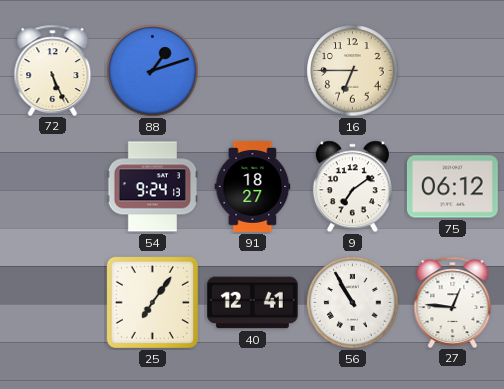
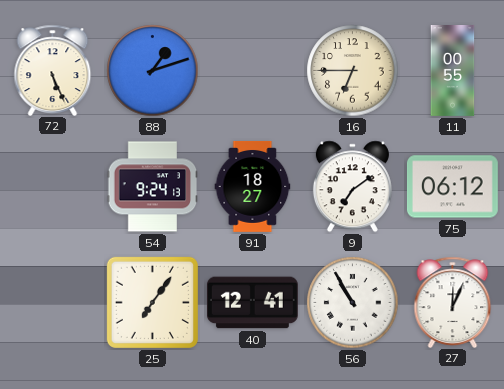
11: none -> 00:55 (453, 71)
27: 12:46 -> 12:04 (453, 302)
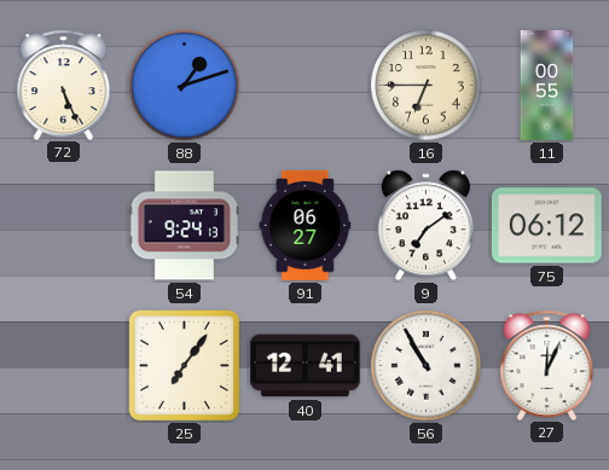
91: 18:27 -> 06:27 (306, 225)
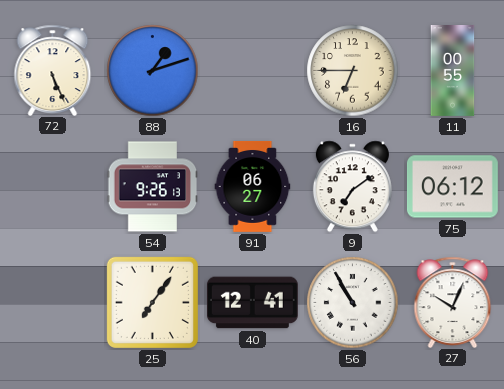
54: 9:24 -> 9:26 (153, 187)
27: 12:04 -> 10:04 (453, 302)
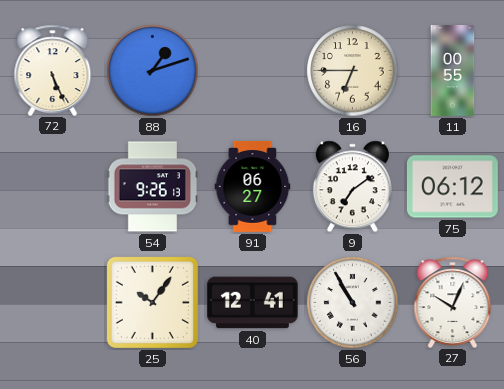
25: 7:06 -> 10:06 (152, 302)
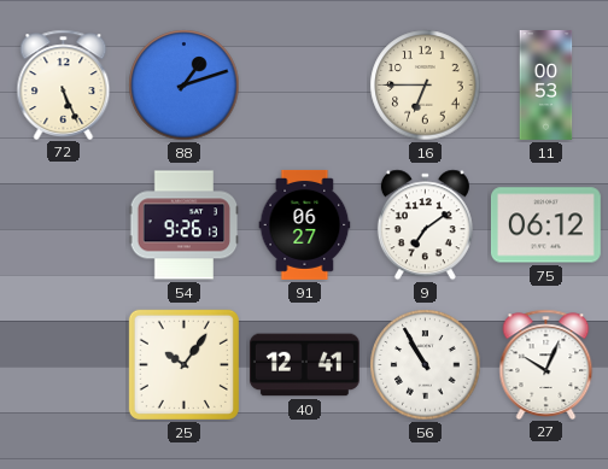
11: 00:55 -> 00:53 (546, 86)
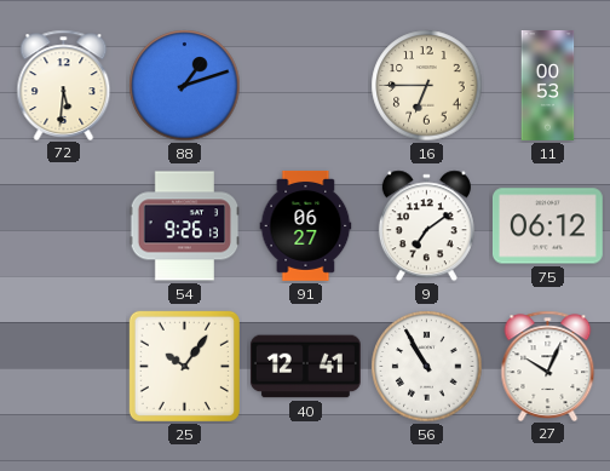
72: 5:26 -> 5:31 (64, 85)
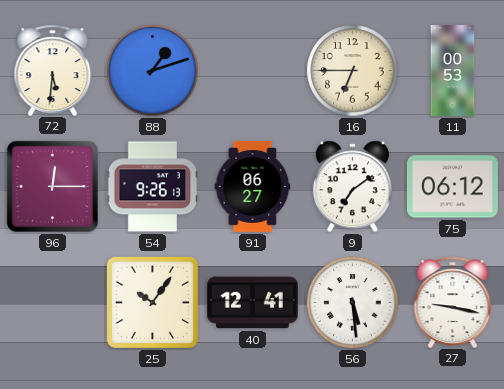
96: none -> 12:15 (52, 186)
56: 10:55 -> 5:29 (353, 303)
27: 10:04 -> 9:17 (453, 302)
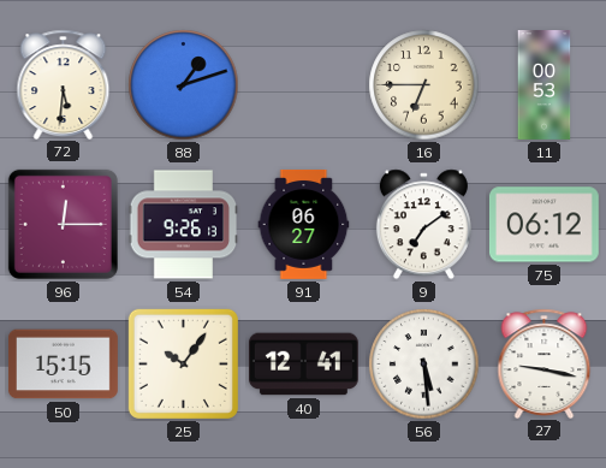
50: none -> 15:15 (63, 365)
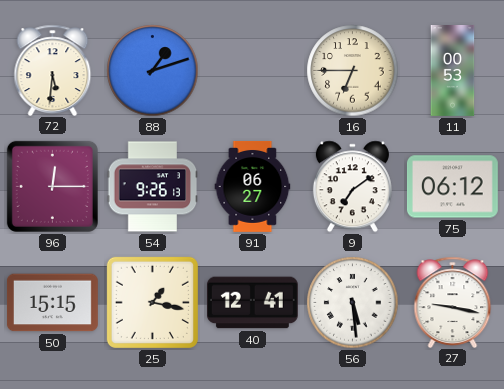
25: 10:06 -> 1:17 (152, 302)
